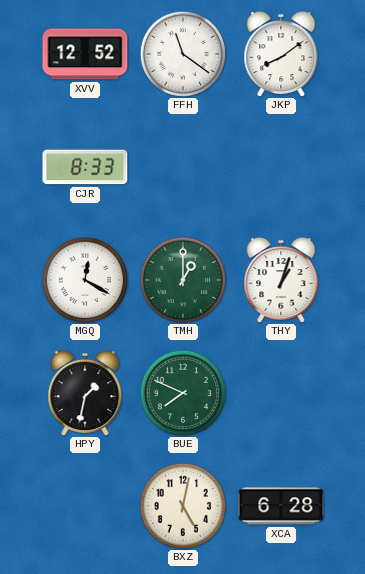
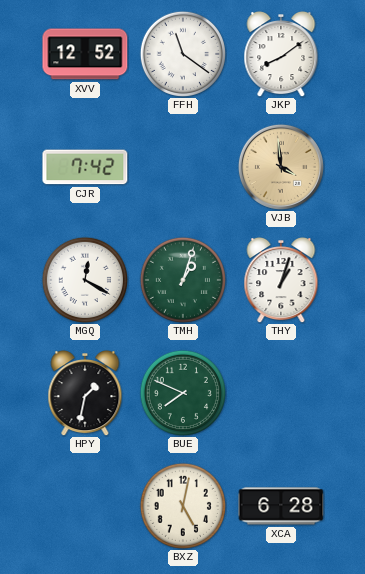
CJR: 8:33 -> 7:42 (85, 167)
VJB: none -> 3:59 (281, 167)
TMH: 1:00 -> 1:03 (183, 280)
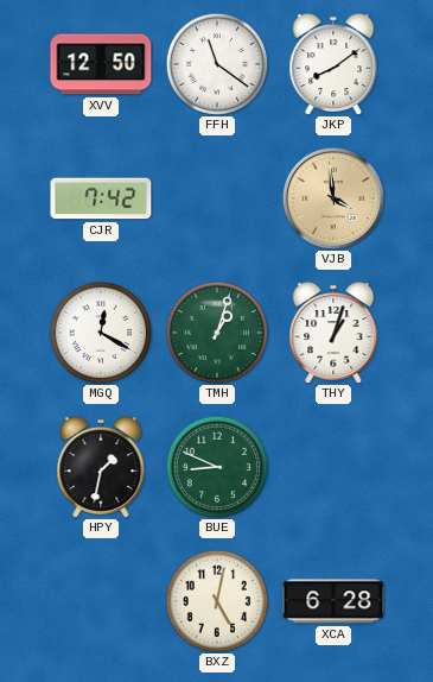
XVV: 12:52 -> 12:50 (101, 64)
BUE: 7:49 -> 8:49 (217, 467)
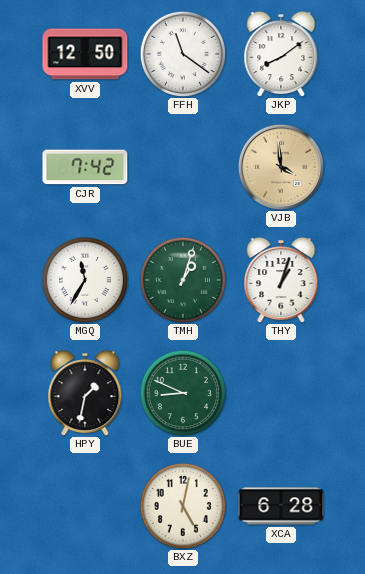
MGQ: 12:20 -> 11:35 (85, 280)
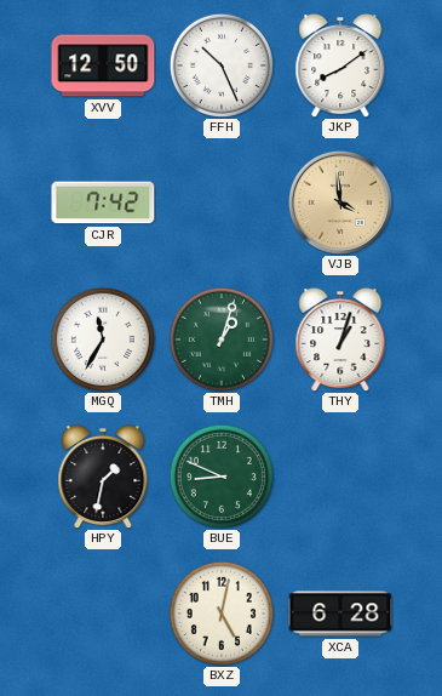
FFH: 11:21 -> 10:26 (222, 65)
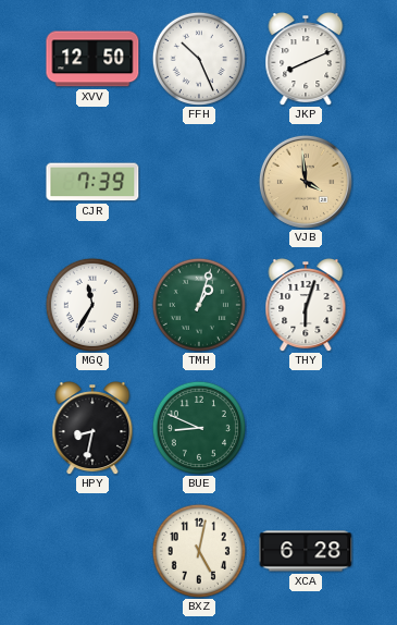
JKP: 8:09 -> 8:11 (306, 60)
CJR: 7:42 -> 7:39 (92, 182)
THY: 1:03 -> 6:03 (306, 306)
HPY: 1:32 -> 8:32 (92, 429)
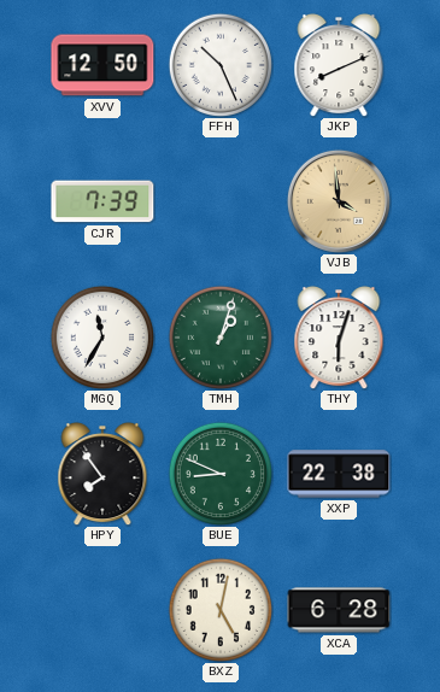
HPY: 8:32 -> 7:54 (102, 475)
XXP: none -> 22:38 (339, 474)
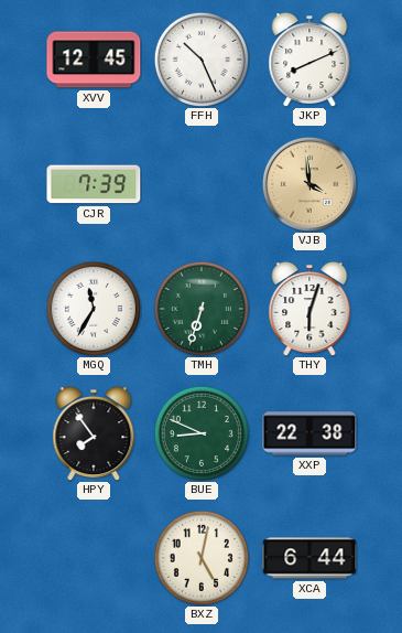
XVV: 12:50 -> 12:45 (94, 60)
TMH: 1:03 -> 6:33 (202, 309)
XCA: 6:28 -> 6:44 (309, 558)
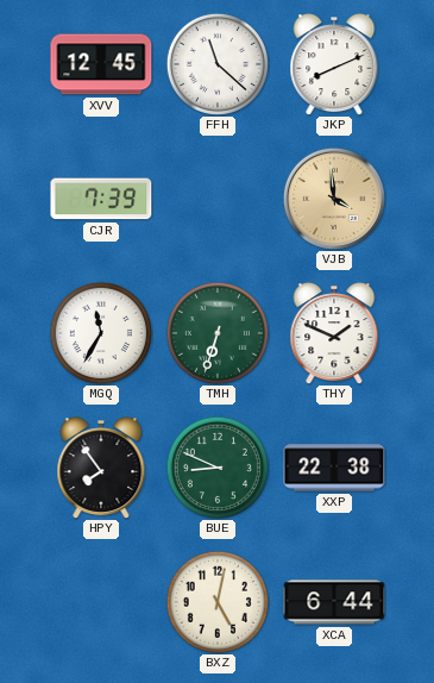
FFH: 10:26 -> 11:22 (218, 64)
THY: 6:03 -> 1:49 (334, 334)
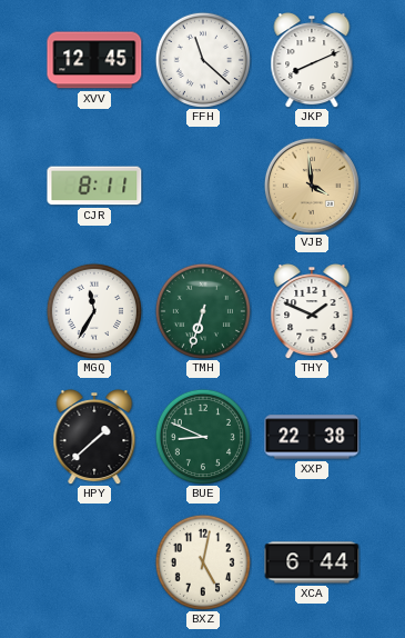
CJR: 7:39 -> 8:11 (94, 186)
HPY: 7:54 -> 1:38 (94, 438)
